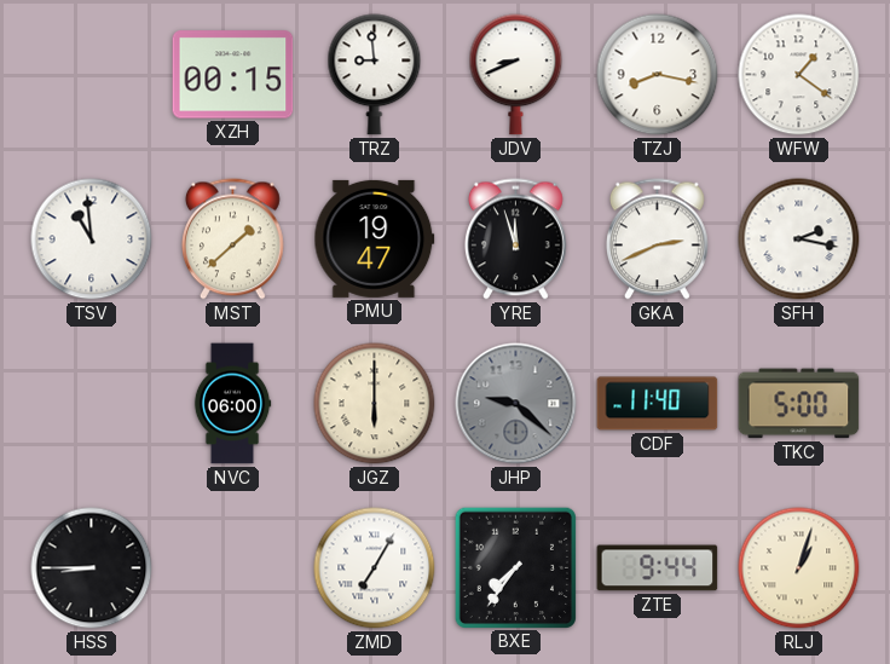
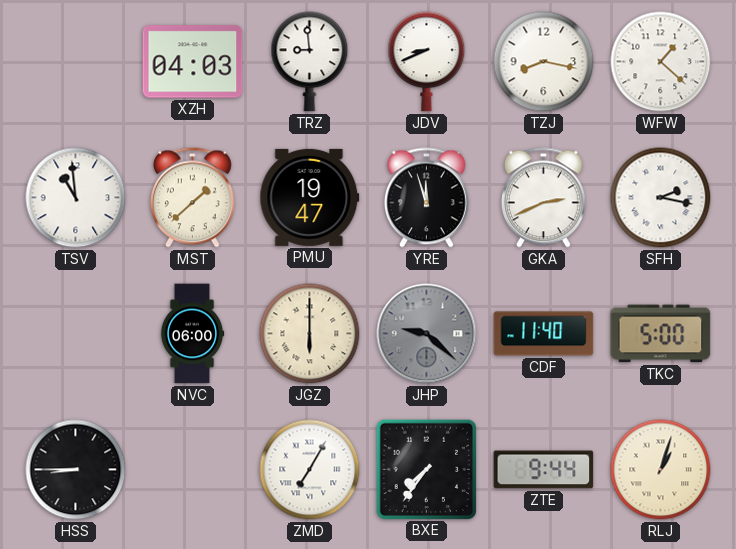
XZH: 00:15 -> 04:03 (193, 62)
WFW: 1:21 -> 1:22 (661, 62)
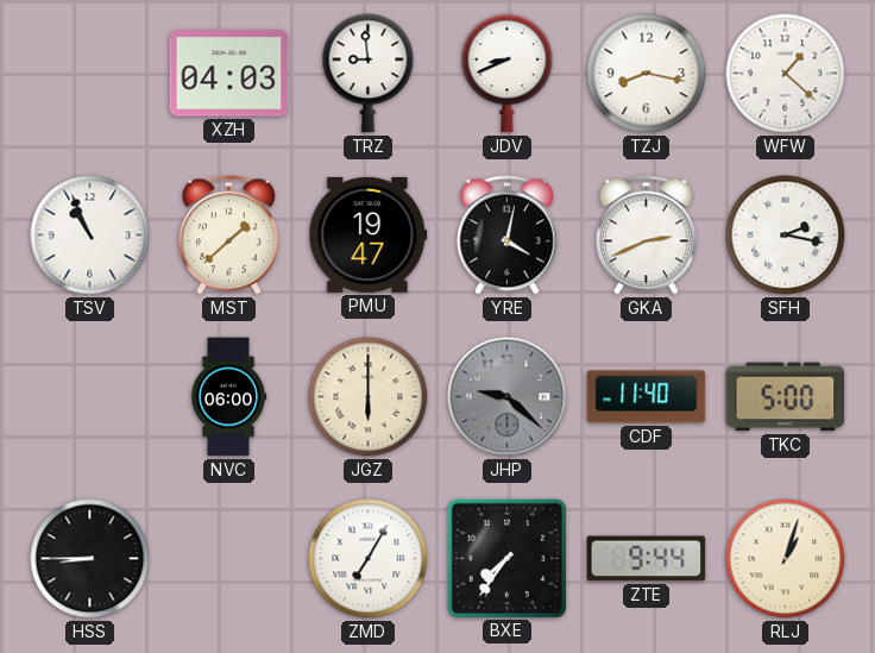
TSV: 10:59 -> 10:56 (90, 236)
YRE: 11:57 -> 4:02 (506, 236)
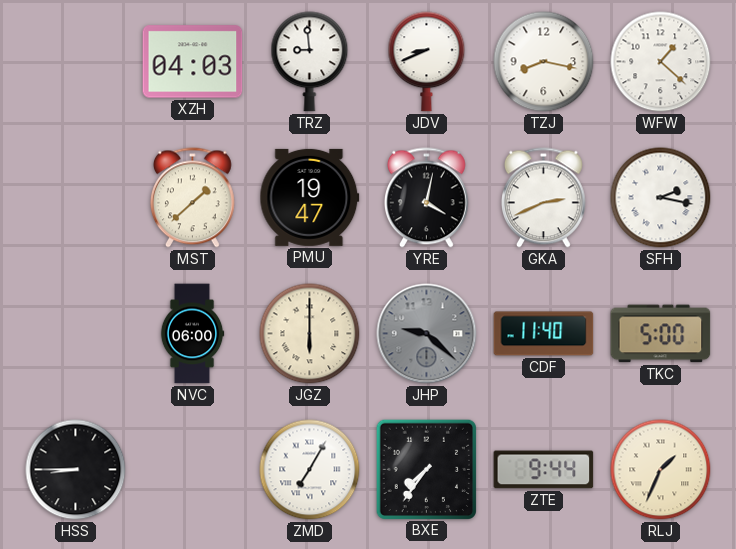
TSV: 10:56 -> none (90, 236)
RLJ: 1:03 -> 1:34 (661, 470)
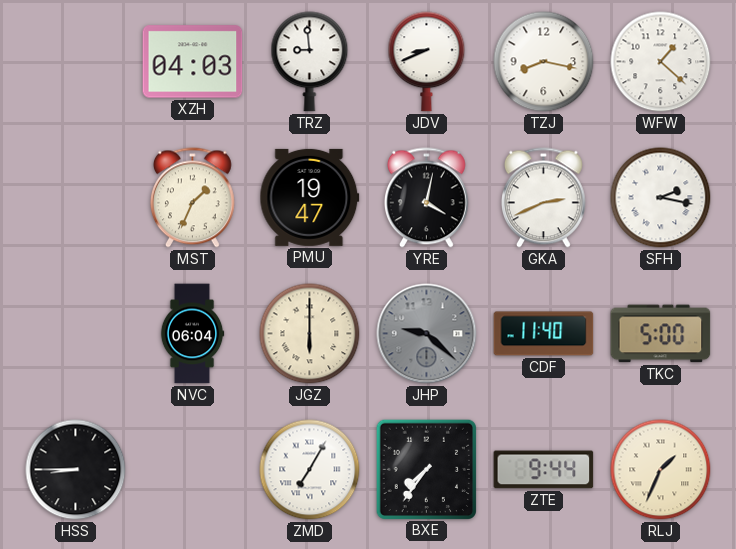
MST: 1:38 -> 1:34 (192, 198)
NVC: 06:00 -> 06:04 (192, 334)
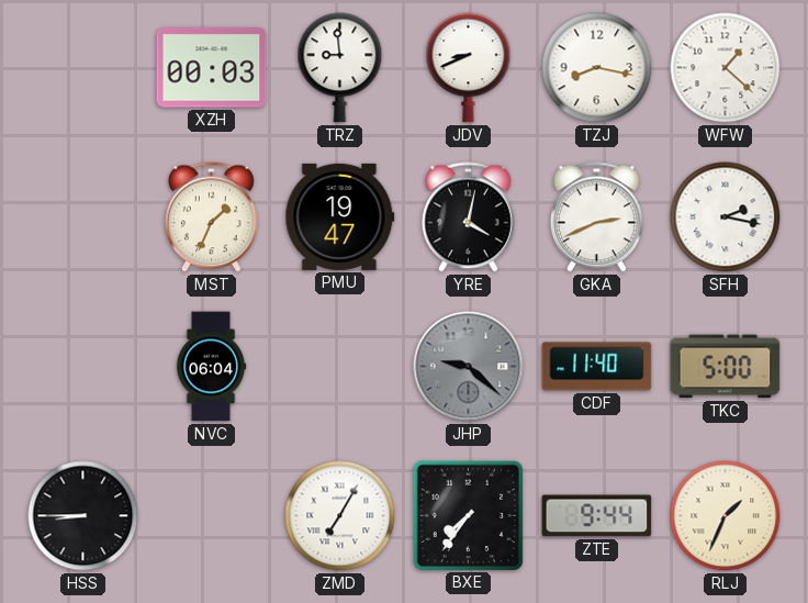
XZH: 04:03 -> 00:03 (212, 68)
JGZ: 6:00 -> none (310, 334)
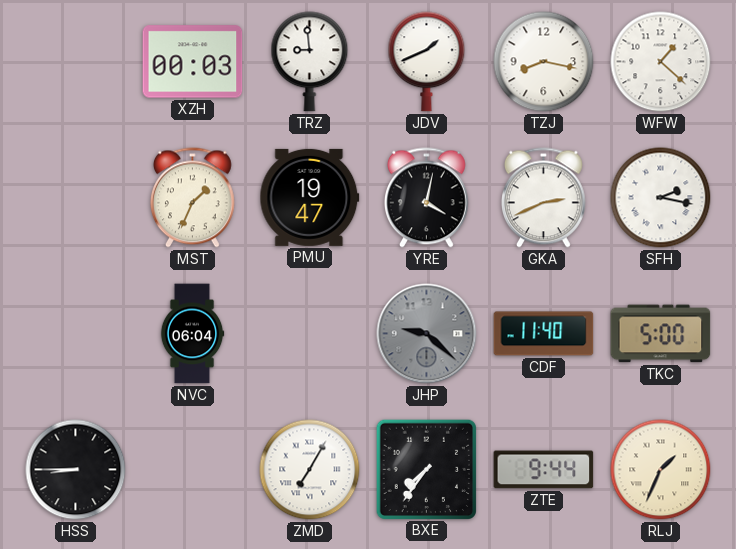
JDV: 8:41 -> 1:41 (427, 62)
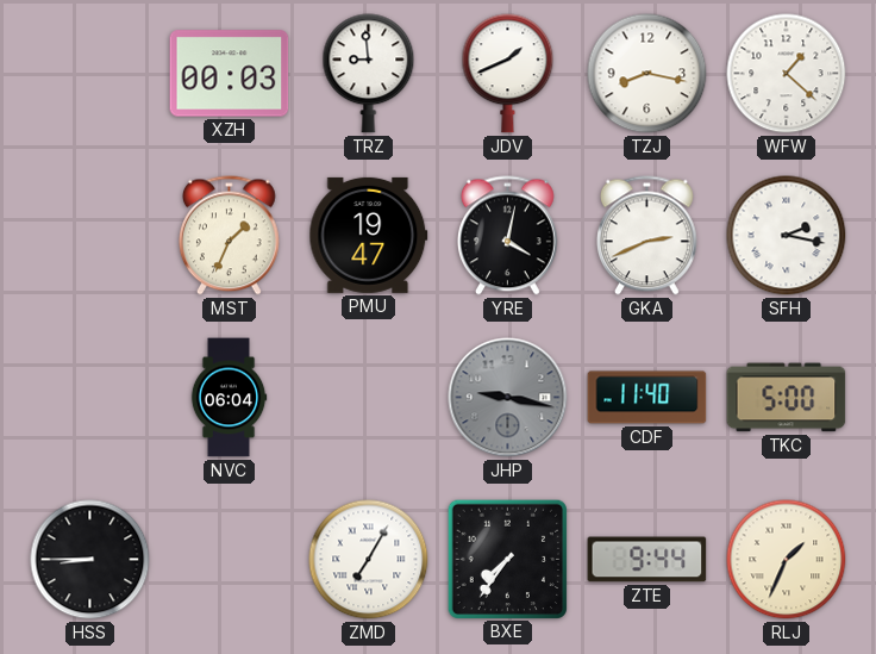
JHP: 9:22 -> 9:17 (508, 398)
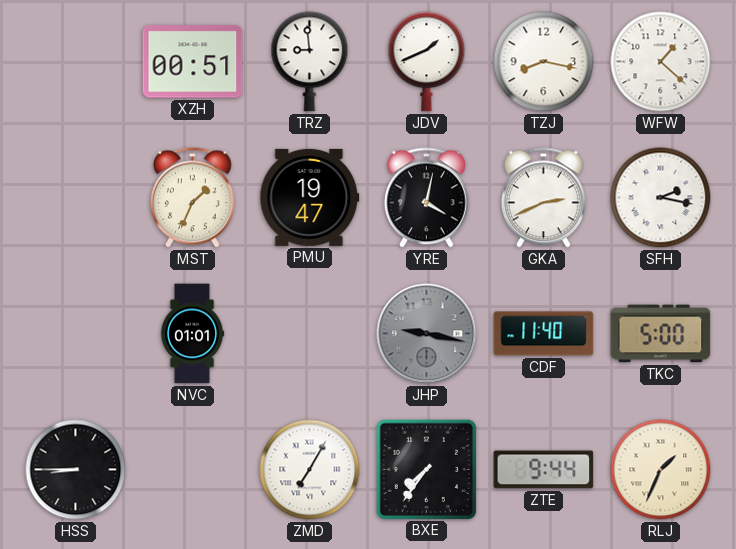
XZH: 00:03 -> 00:51 (193, 62)
NVC: 06:04 -> 01:01 (192, 334)
